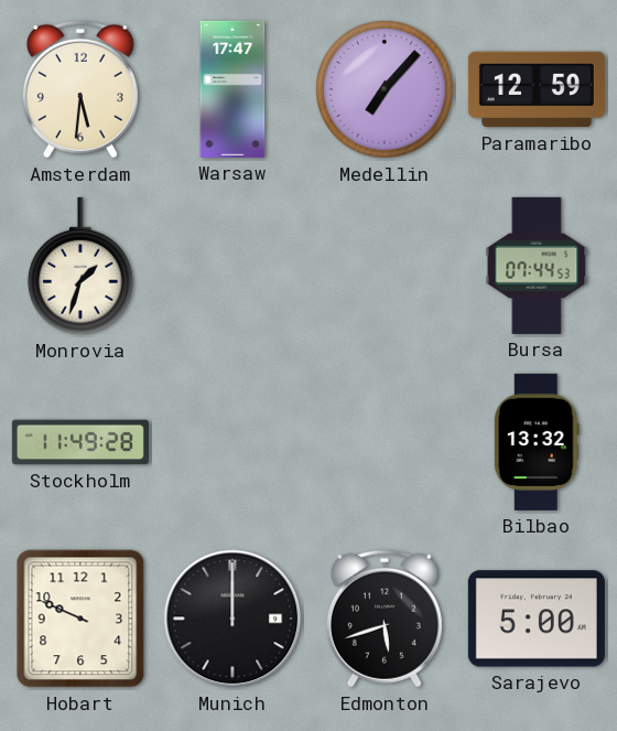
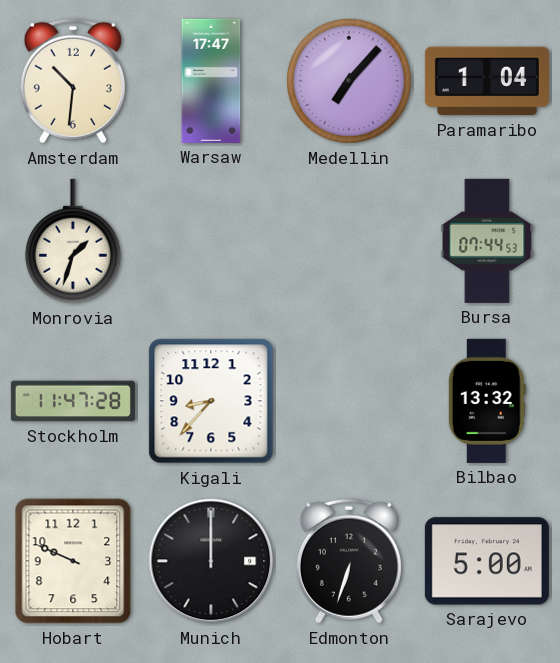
Amsterdam: 5:31 -> 10:31 (73, 81)
Paramaribo: 12:59 -> 1:04 (487, 81)
Stockholm: 11:49 -> 11:47 (73, 401)
Kigali: none -> 8:37 (211, 401)
Edmonton: 5:42 -> 6:33 (349, 561)
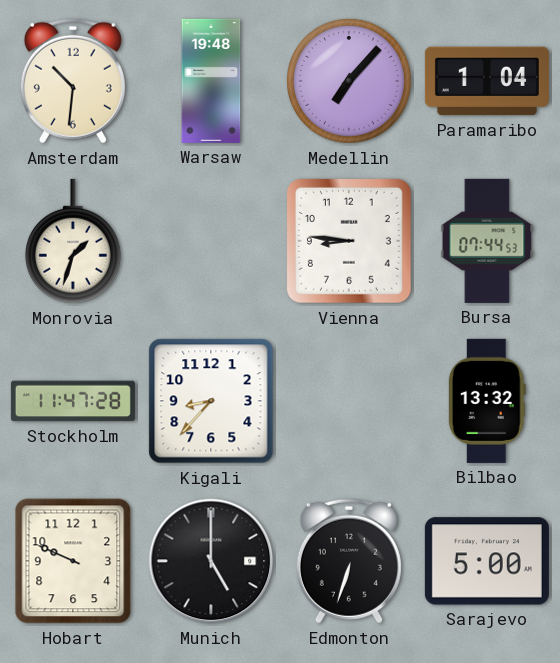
Warsaw: 17:47 -> 19:48 (211, 81)
Vienna: none -> 8:46 (349, 241)
Munich: 12:00 -> 5:00 (211, 561)
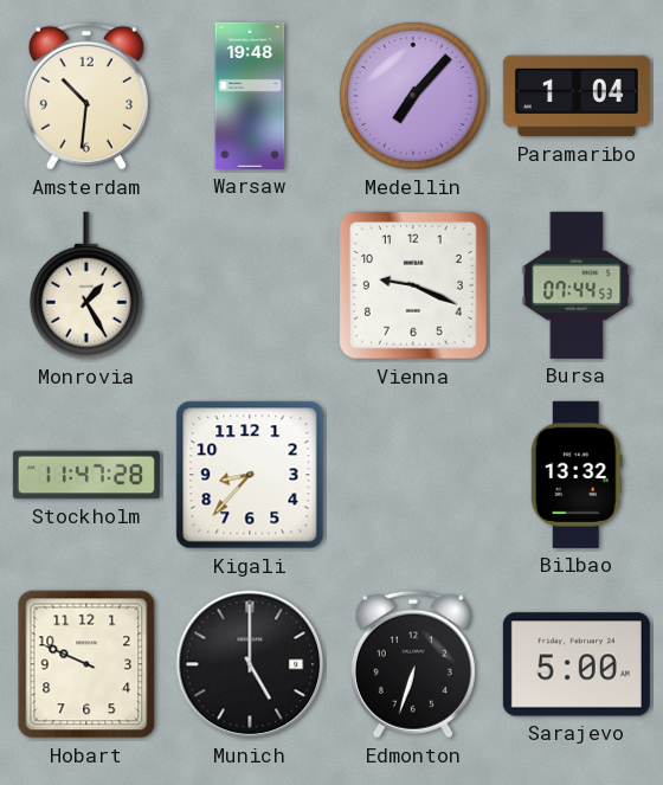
Monrovia: 1:33 -> 1:25 (86, 285)
Vienna: 8:46 -> 9:19 (413, 285)
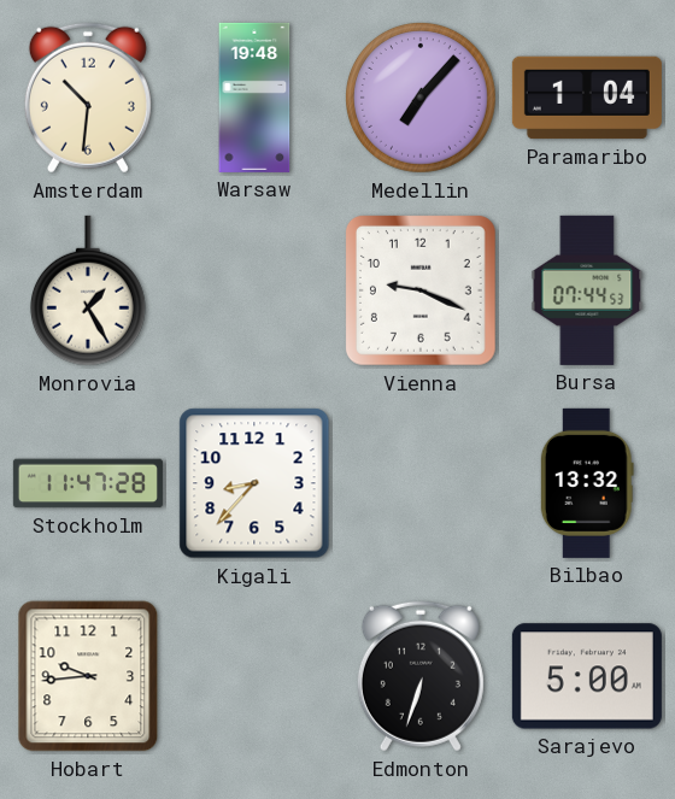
Hobart: 9:49 -> 9:44 (88, 676)
Munich: 5:00 -> none (250, 664)
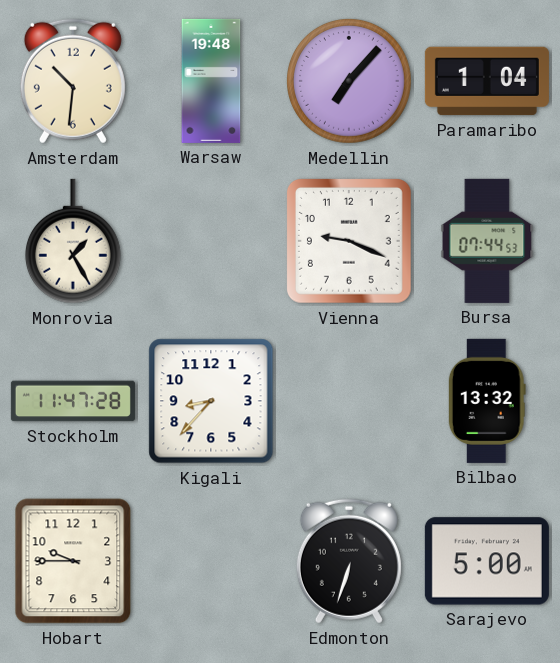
Hobart: 9:44 -> 9:45 (73, 561)
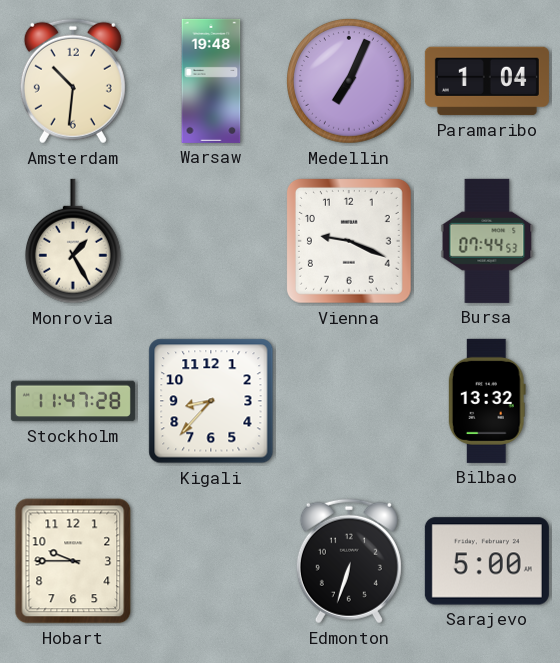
Medellin: 7:07 -> 7:04 (350, 82)
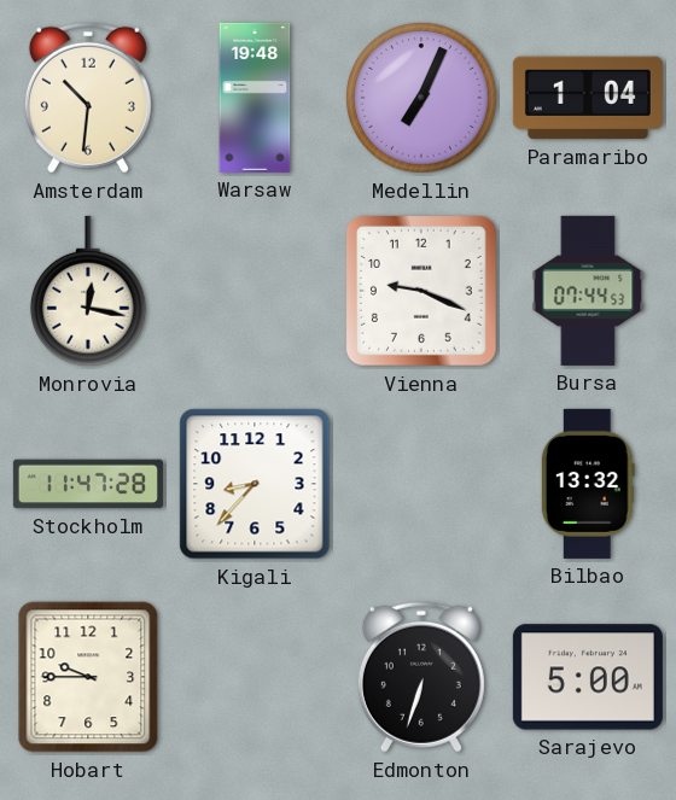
Monrovia: 1:25 -> 12:17 (88, 291)
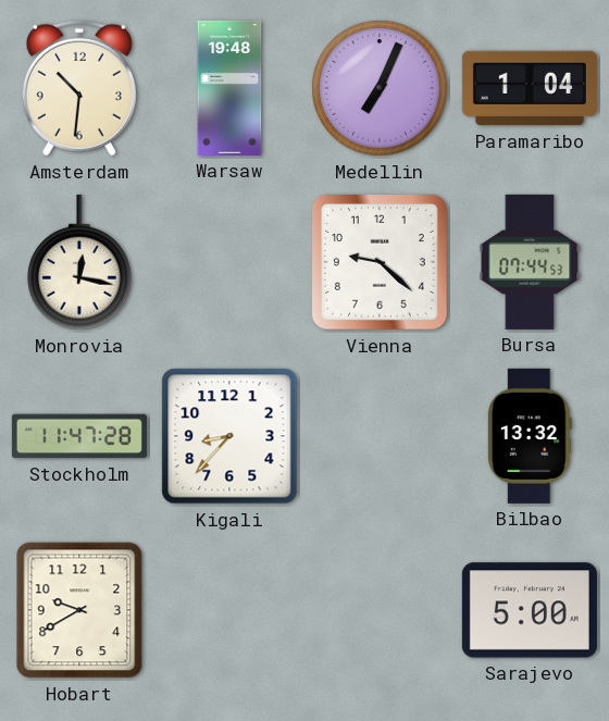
Vienna: 9:19 -> 9:22 (380, 262)
Hobart: 9:45 -> 9:40 (79, 610)
Edmonton: 6:33 -> none (421, 677)
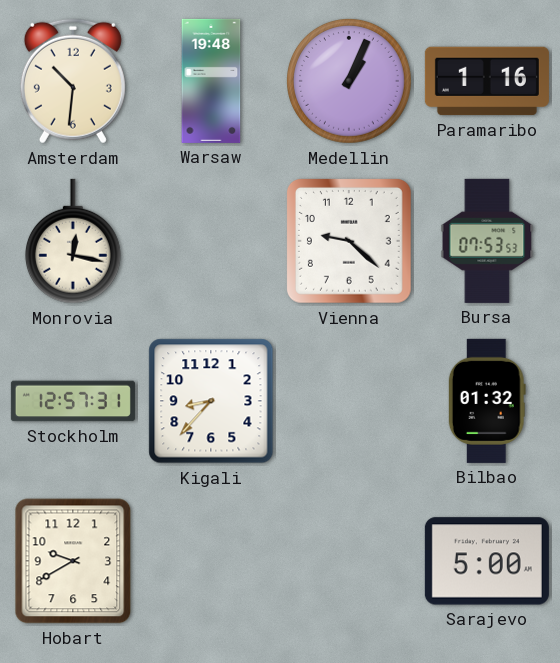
Medellin: 7:04 -> 1:04 (350, 82)
Paramaribo: 1:04 -> 1:16 (487, 81)
Bursa: 07:44 -> 07:53 (487, 241)
Stockholm: 11:47 -> 12:57 (73, 401)
Bilbao: 13:32 -> 01:32 (487, 401)
